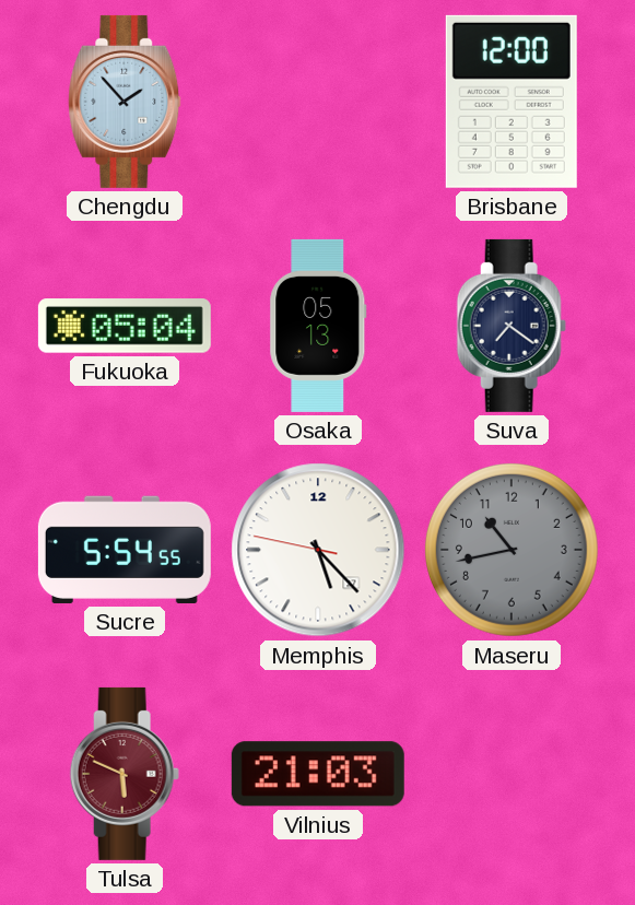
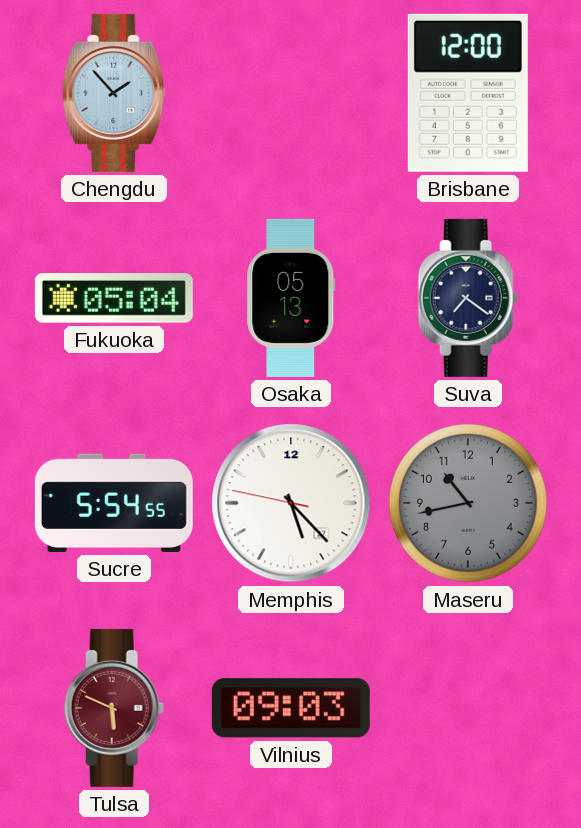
Vilnius: 21:03 -> 09:03 (291, 708)
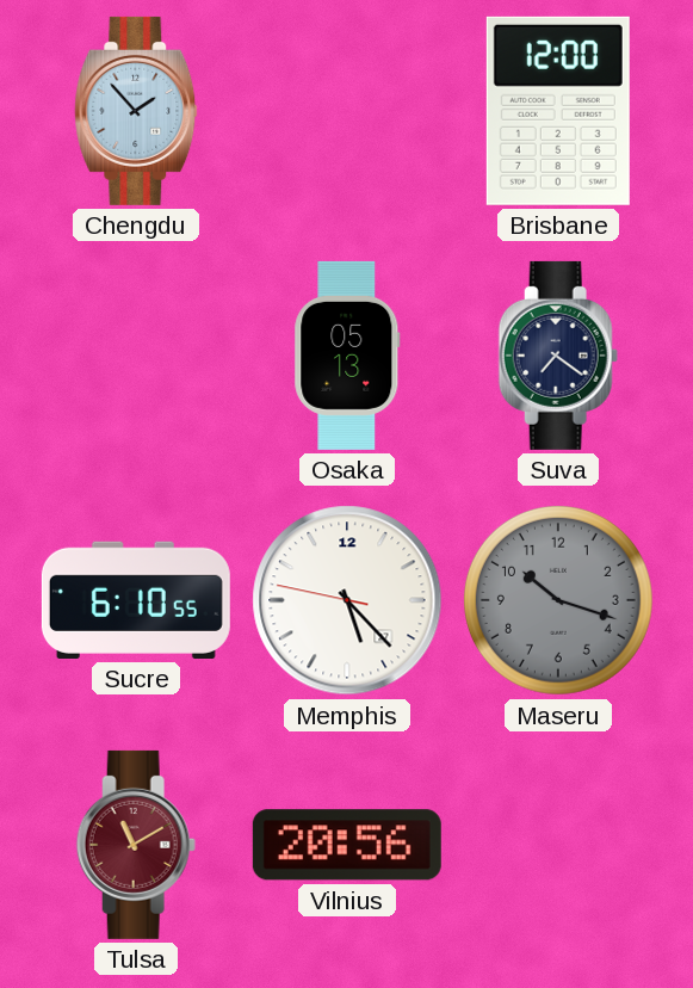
Fukuoka: 05:04 -> none (114, 298)
Sucre: 5:54 -> 6:10 (136, 600)
Maseru: 10:43 -> 10:18 (558, 600)
Tulsa: 5:49 -> 11:10 (136, 845)
Vilnius: 09:03 -> 20:56 (347, 845)
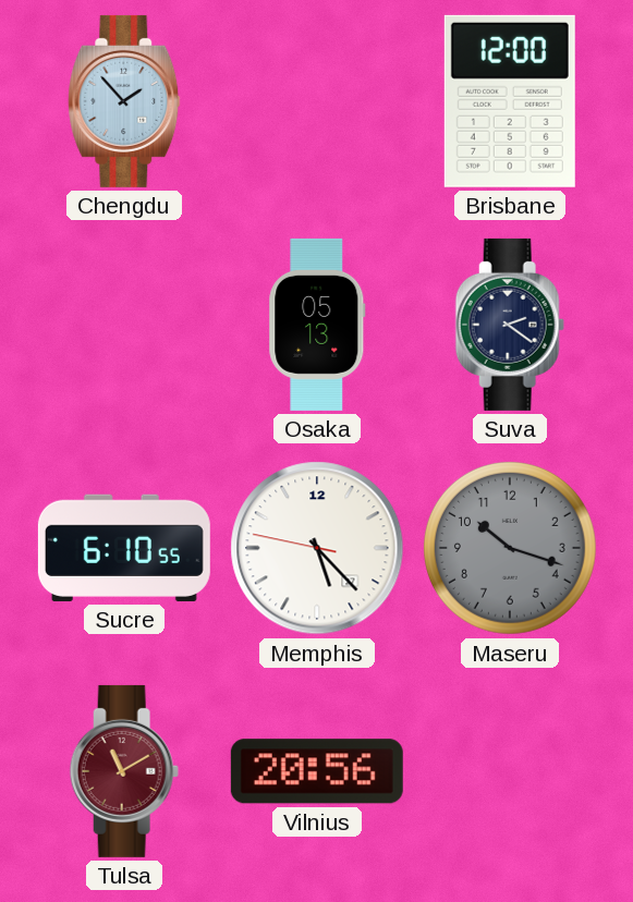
Suva: 7:21 -> 2:21 (510, 325)
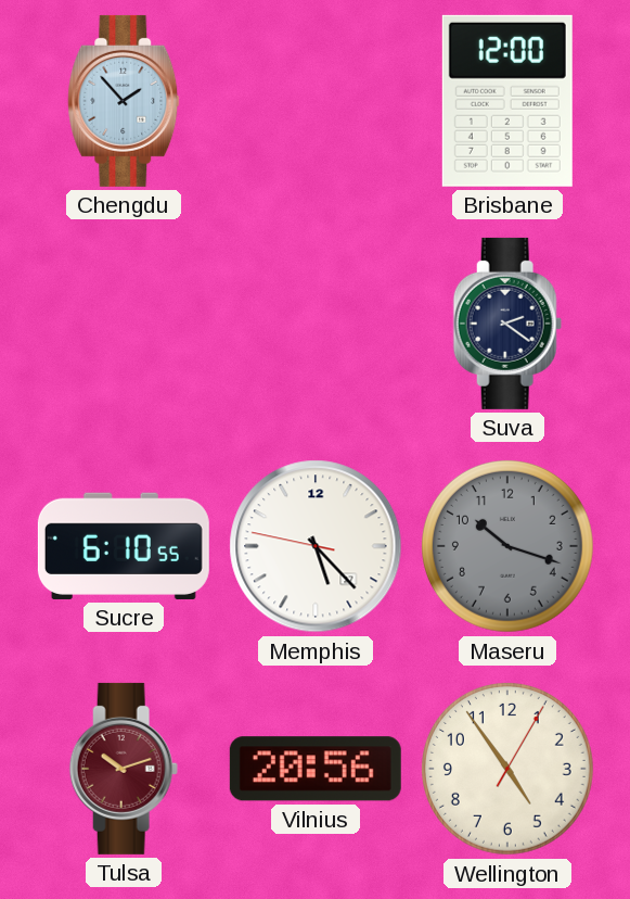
Osaka: 05:13 -> none (317, 325)
Tulsa: 11:10 -> 10:12 (124, 769)
Wellington: none -> 4:54 (507, 769)
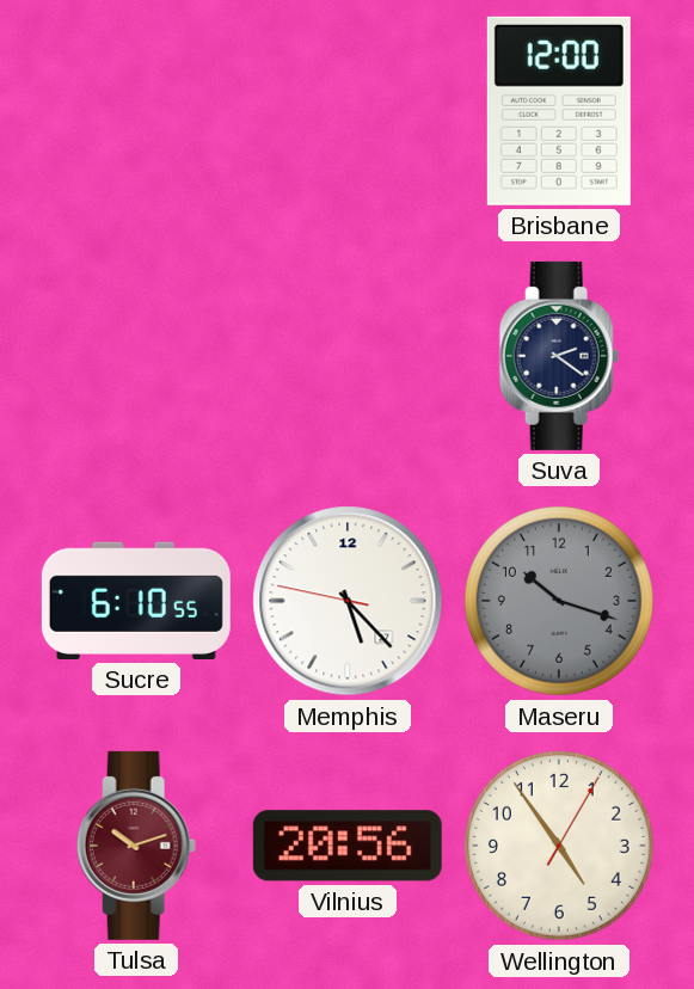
Chengdu: 1:53 -> none (124, 101)
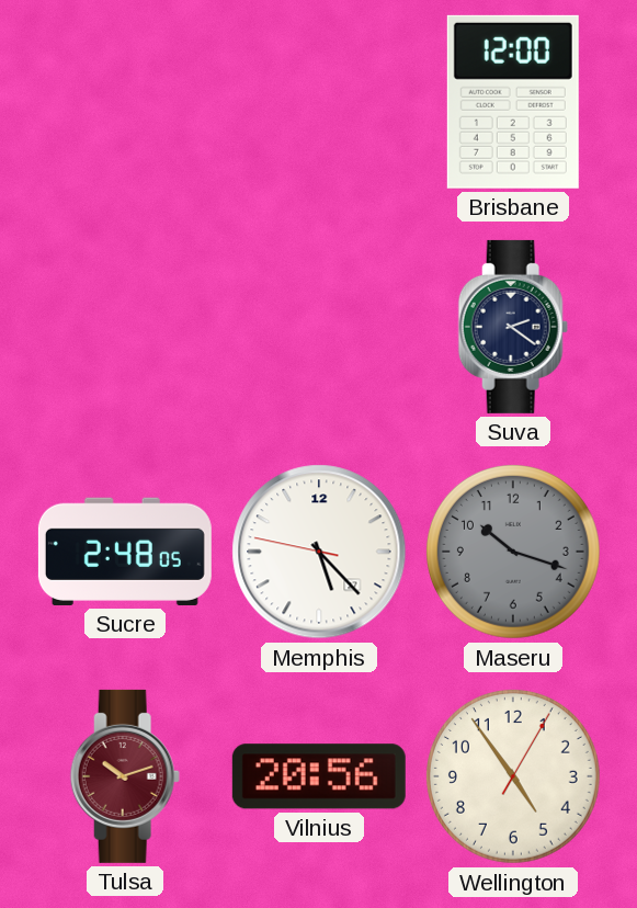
Sucre: 6:10 -> 2:48 (125, 552)
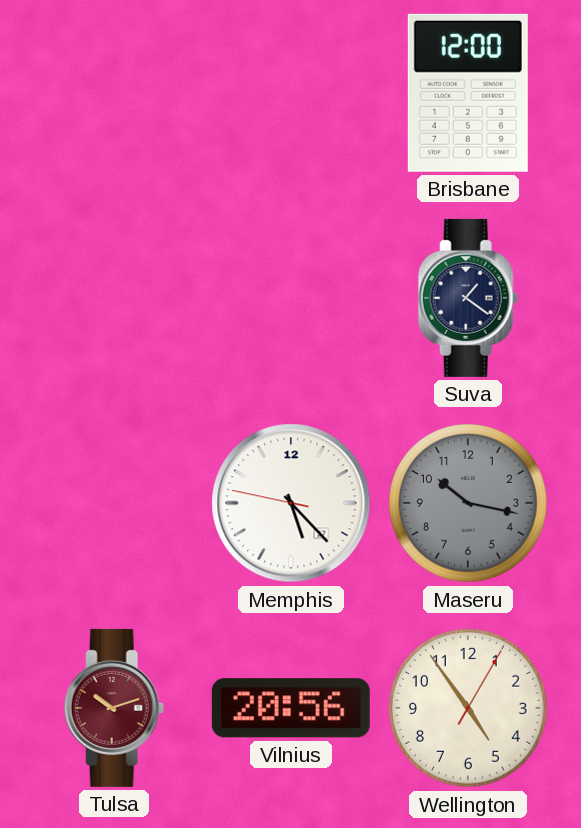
Suva: 2:21 -> 1:21 (468, 298)
Sucre: 2:48 -> none (125, 552)
Maseru: 10:18 -> 10:17 (468, 503)
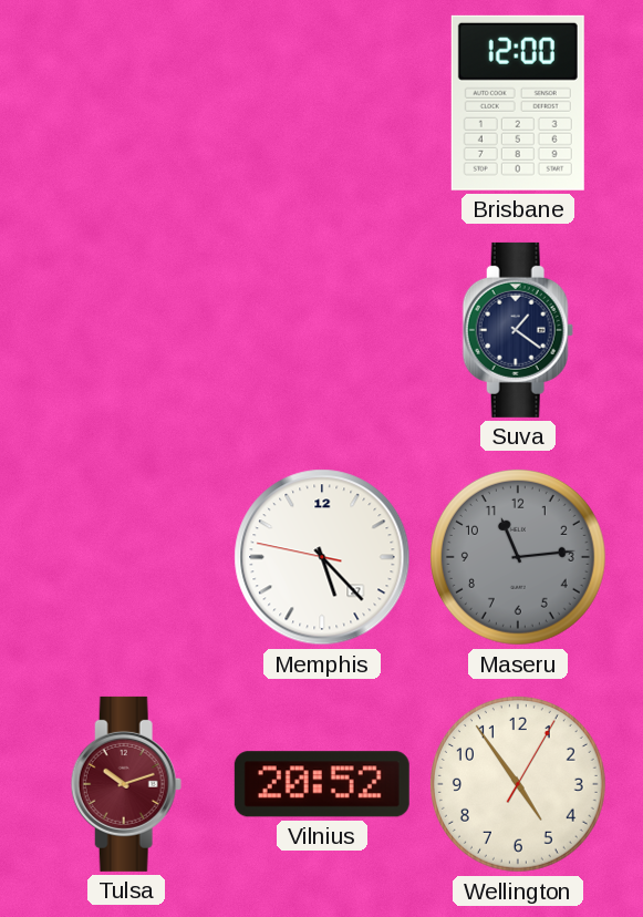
Maseru: 10:17 -> 11:14 (518, 557)
Vilnius: 20:56 -> 20:52 (322, 784)
